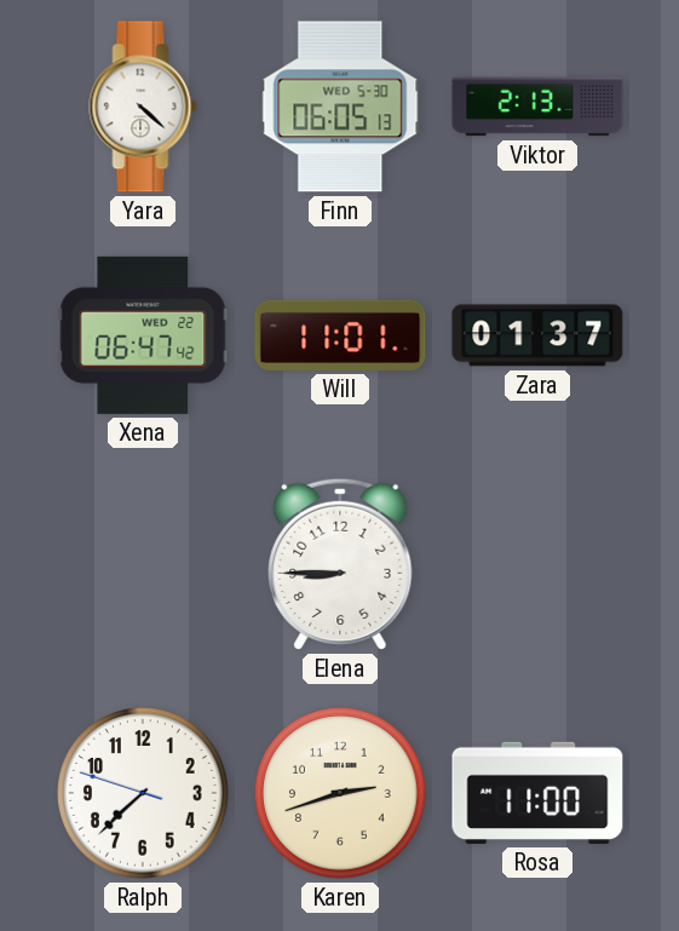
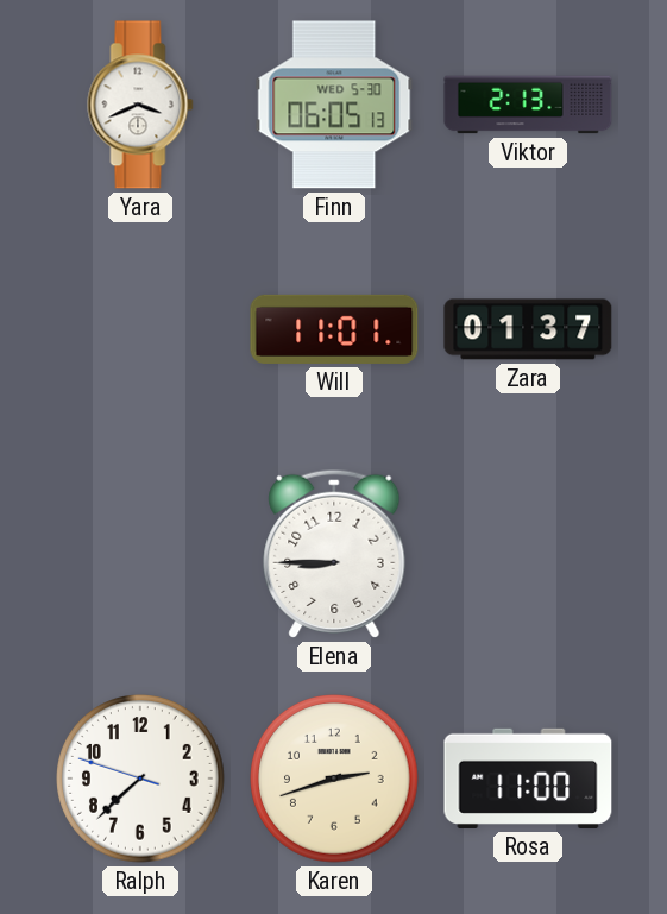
Yara: 4:22 -> 3:41 (140, 105)
Xena: 06:47 -> none (143, 335)
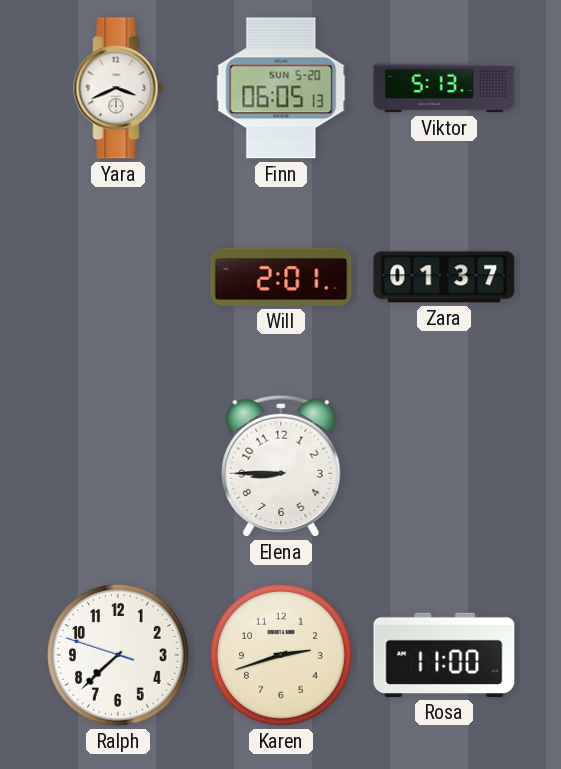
Finn date: WED 5-30 -> SUN 5-20 (281, 88)
Viktor: 2:13 -> 5:13 (444, 88)
Will: 11:01 -> 2:01 (281, 277)
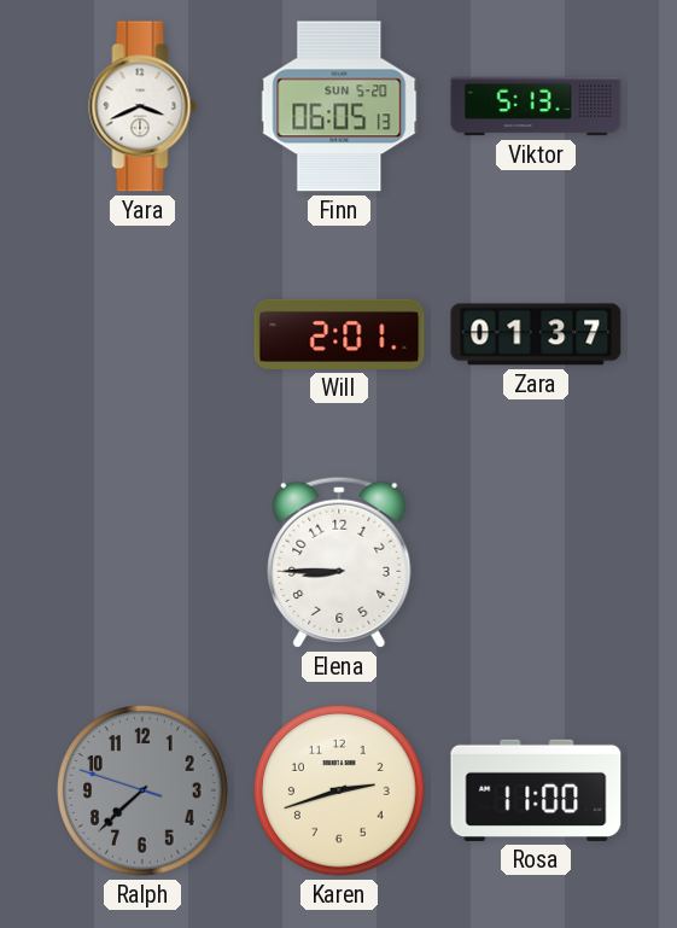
Ralph dial: white -> grey (142, 790)
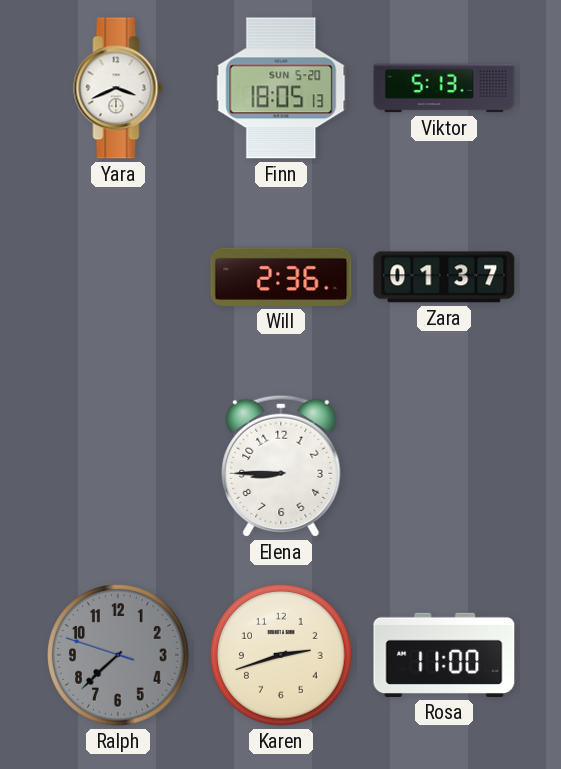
Finn: 06:05 -> 18:05 (281, 88)
Will: 2:01 -> 2:36 (281, 277)
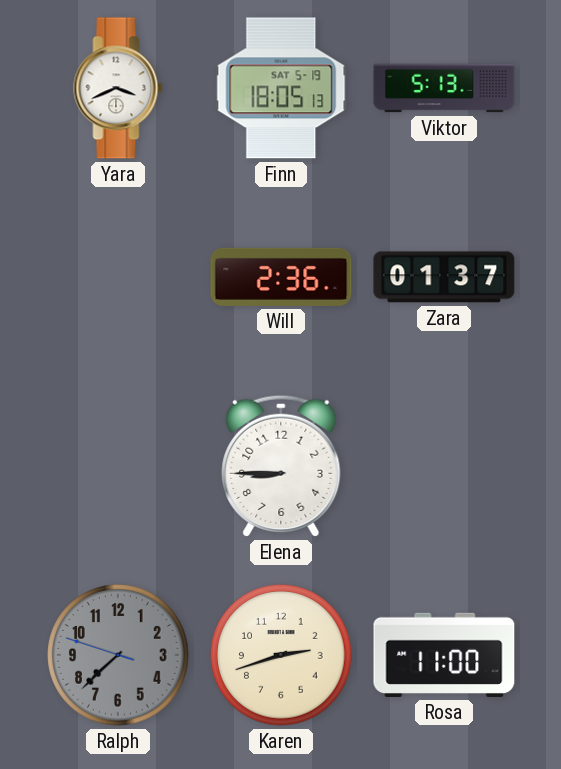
Finn date: SUN 5-20 -> SAT 5-19 (281, 88)
